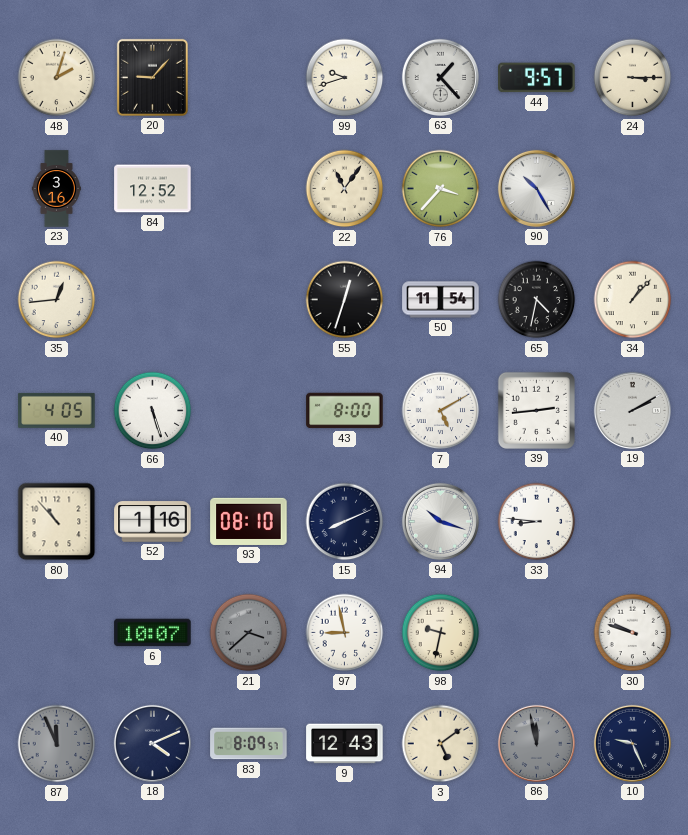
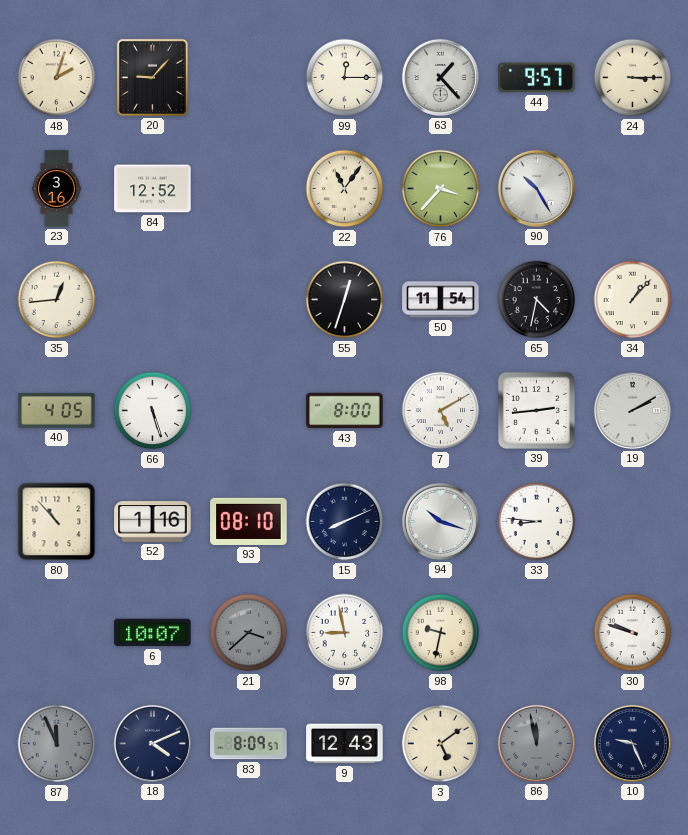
99: 9:42 -> 12:15 (345, 78)
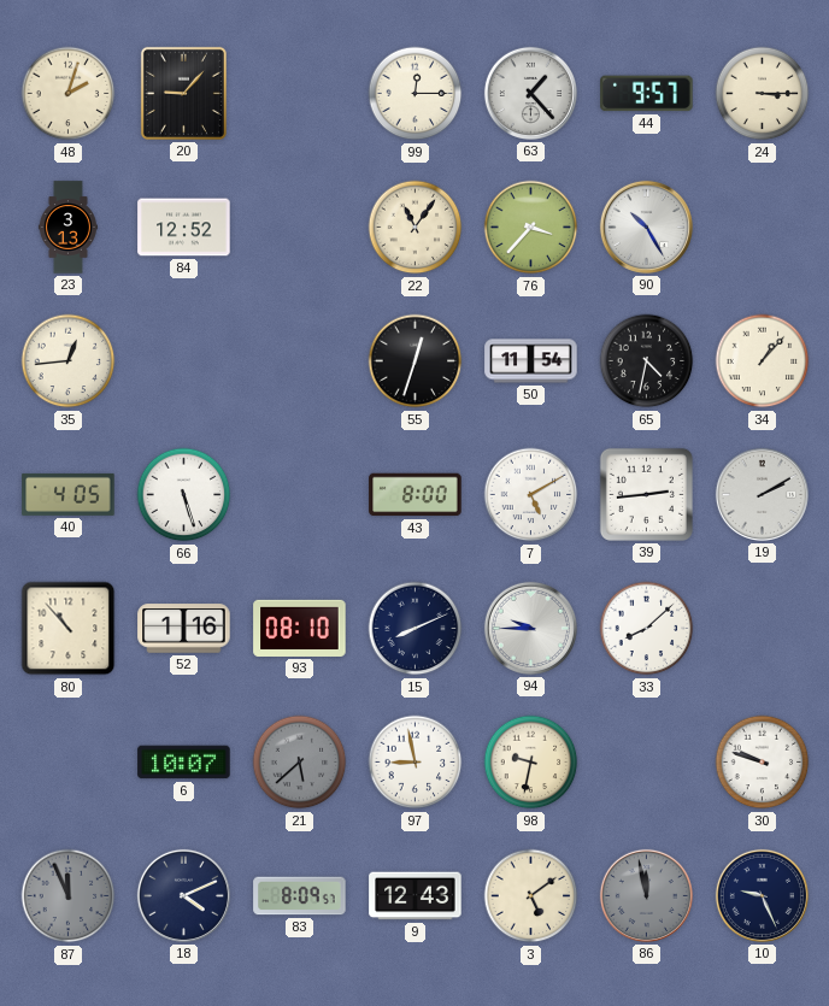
23: 3:16 -> 3:13 (67, 228)
94: 10:18 -> 9:45 (530, 628)
33: 8:46 -> 8:08 (647, 629)
21: 3:38 -> 5:38 (300, 763)
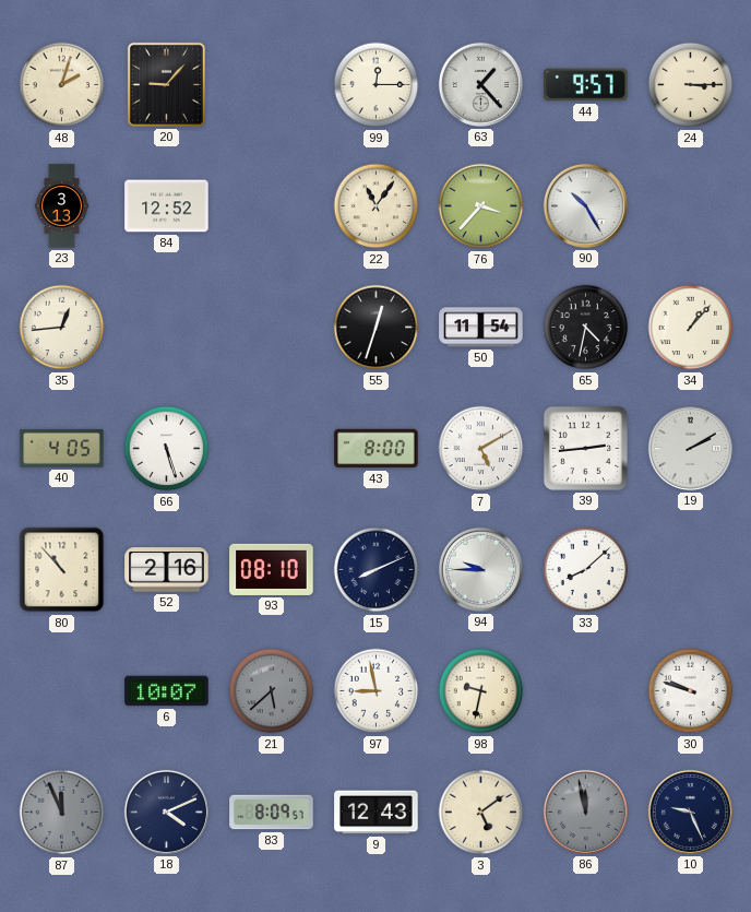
52: 1:16 -> 2:16 (167, 570)
